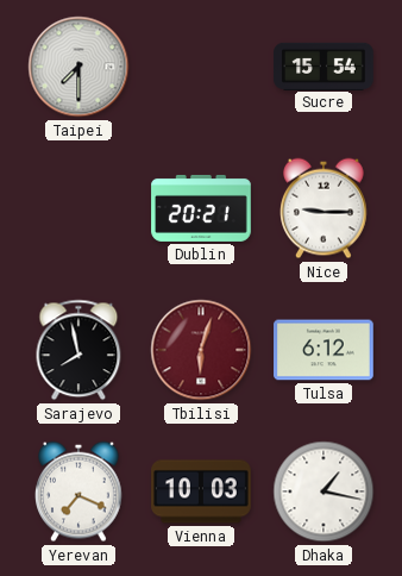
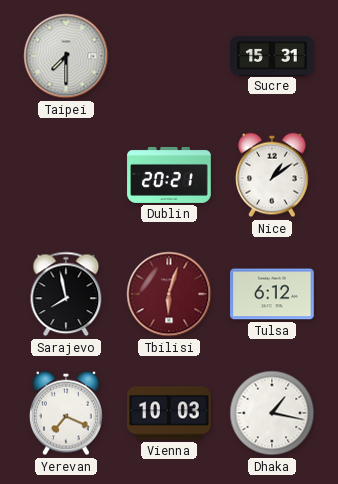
Sucre: 15:54 -> 15:31 (272, 55)
Nice: 9:15 -> 1:09 (273, 175)
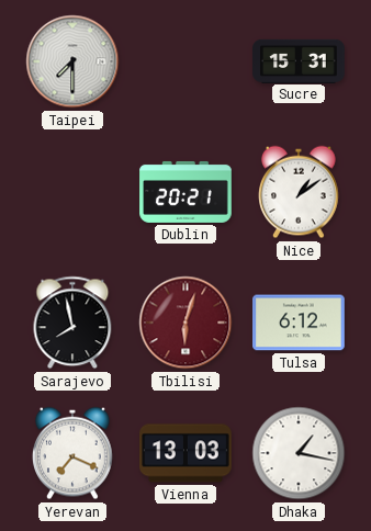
Vienna: 10:03 -> 13:03 (185, 453)
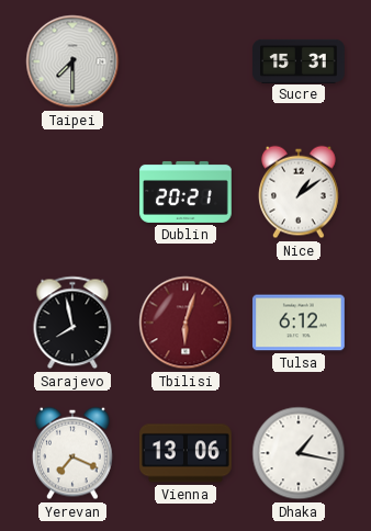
Vienna: 13:03 -> 13:06 (185, 453)
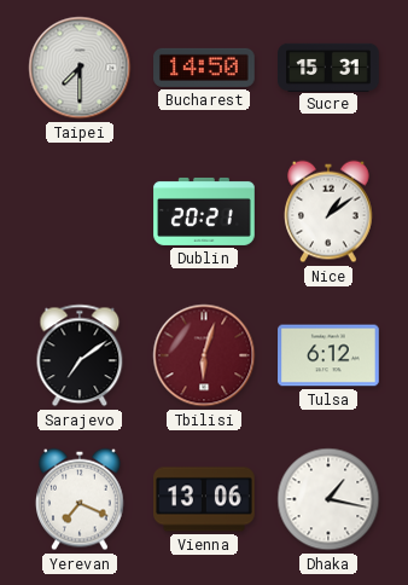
Bucharest: none -> 14:50 (204, 68)
Sarajevo: 7:58 -> 7:09 (80, 355)
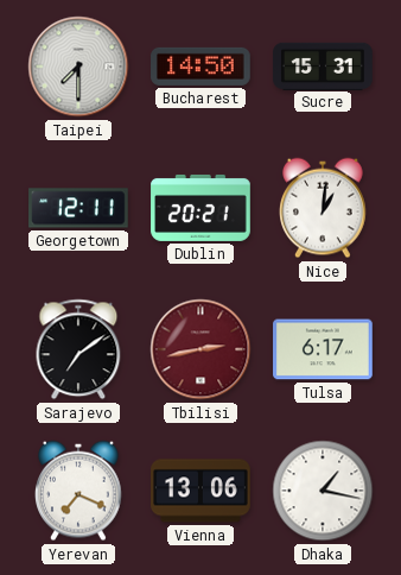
Georgetown: none -> 12:11 (78, 208)
Nice: 1:09 -> 1:01 (324, 208)
Tbilisi: 6:03 -> 2:43 (200, 349)
Tulsa: 6:12 -> 6:17 (323, 349)
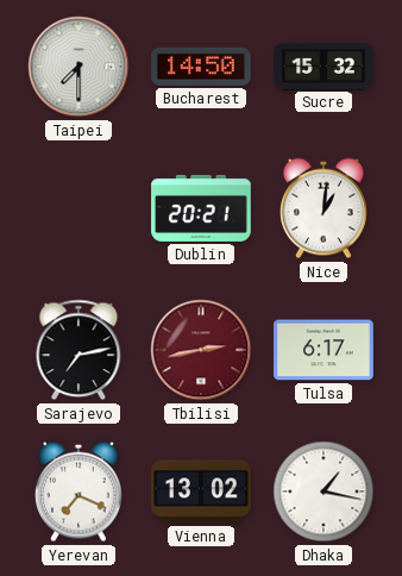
Sucre: 15:31 -> 15:32 (324, 65)
Georgetown: 12:11 -> none (78, 208)
Sarajevo: 7:09 -> 7:13 (78, 350)
Vienna: 13:06 -> 13:02 (201, 492)
